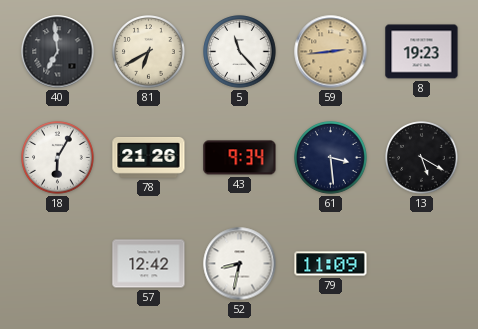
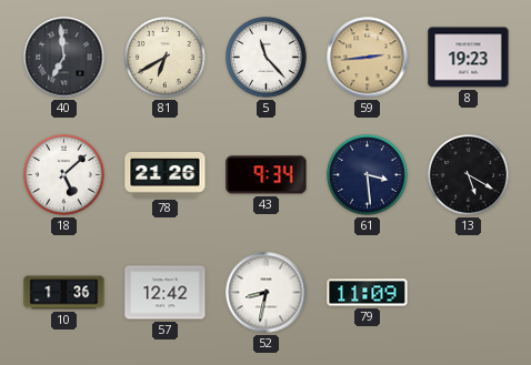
18: 6:05 -> 5:08 (64, 175)
10: none -> 1:36 (64, 293)
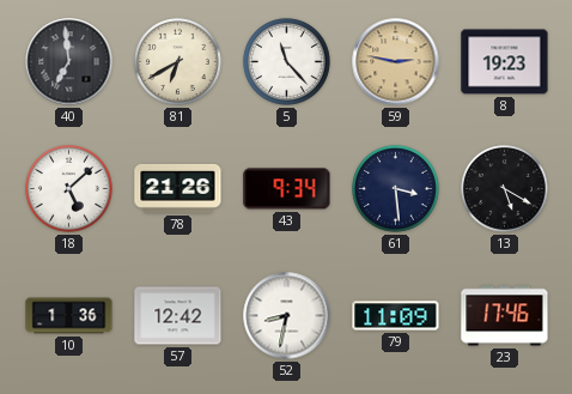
59: 2:44 -> 2:47 (396, 62)
23: none -> 17:46 (505, 316)
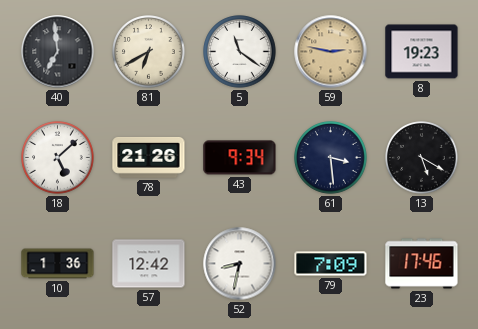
5: 11:23 -> 11:21 (240, 52)
79: 11:09 -> 7:09 (331, 264)
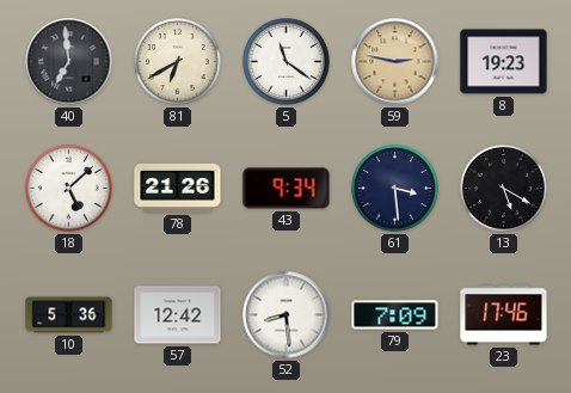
10: 1:36 -> 5:36 (69, 315)
52: 8:32 -> 8:29 (287, 315)
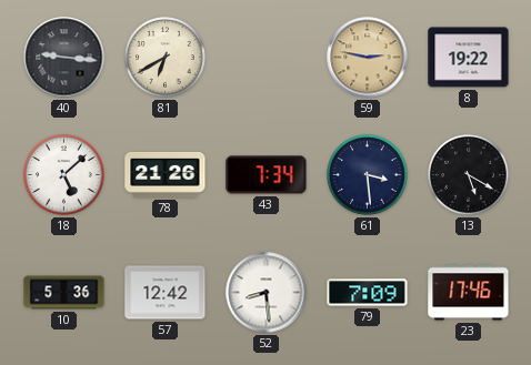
40: 6:59 -> 9:16 (64, 58)
5: 11:21 -> none (287, 62)
8: 19:23 -> 19:22 (469, 58)
43: 9:34 -> 7:34 (267, 175)
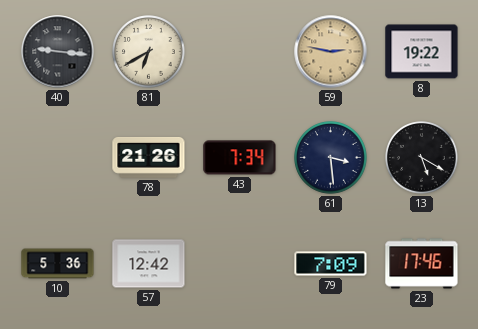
18: 5:08 -> none (64, 175)
52: 8:29 -> none (267, 293)
